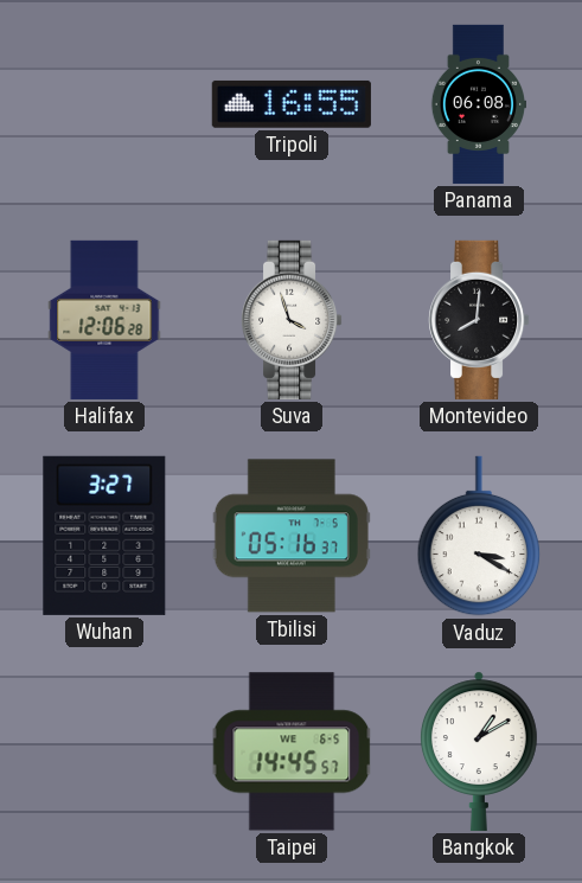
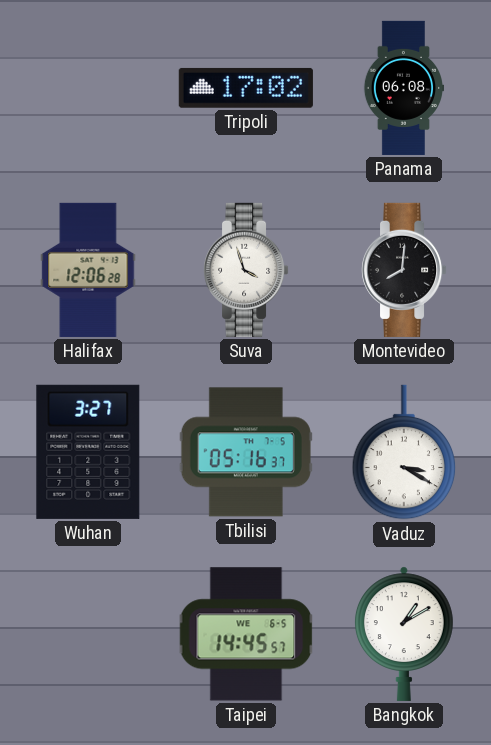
Tripoli: 16:55 -> 17:02 (246, 88)
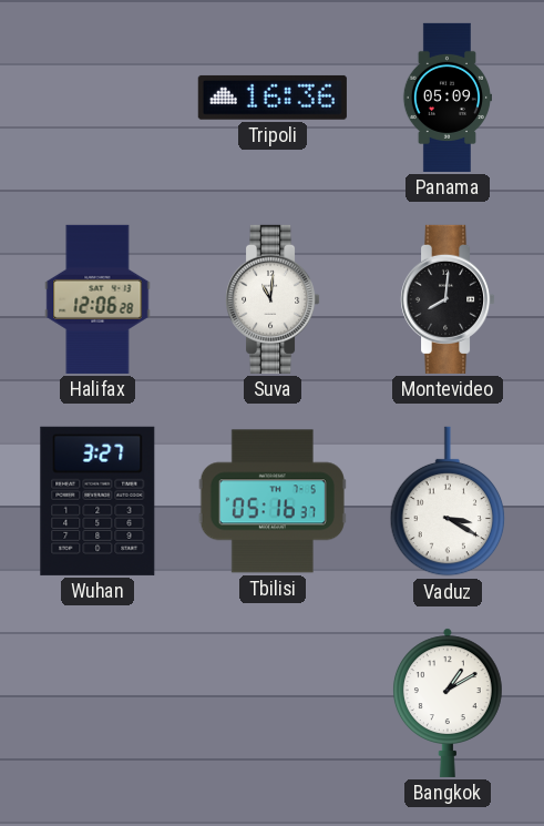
Tripoli: 17:02 -> 16:36 (273, 98)
Panama: 06:08 -> 05:09 (448, 98)
Suva: 3:57 -> 11:01 (274, 299)
Taipei: 14:45 -> none (246, 634)
